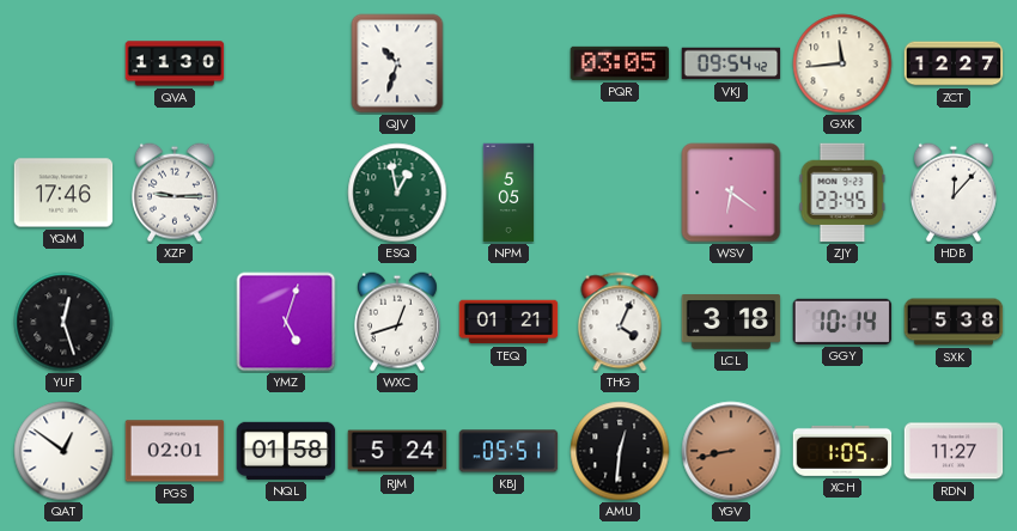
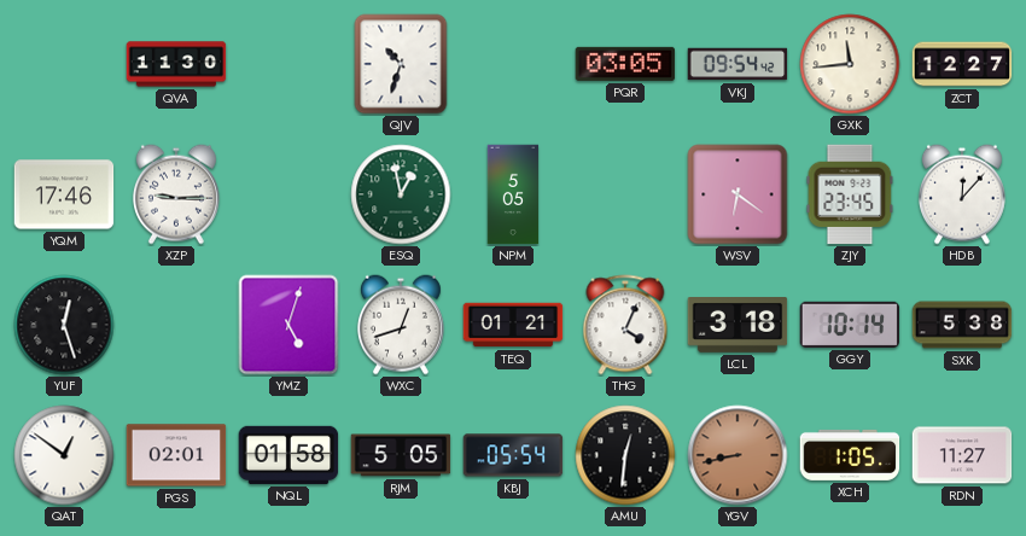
RJM: 5:24 -> 5:05 (401, 455)
KBJ: 05:51 -> 05:54 (513, 455)
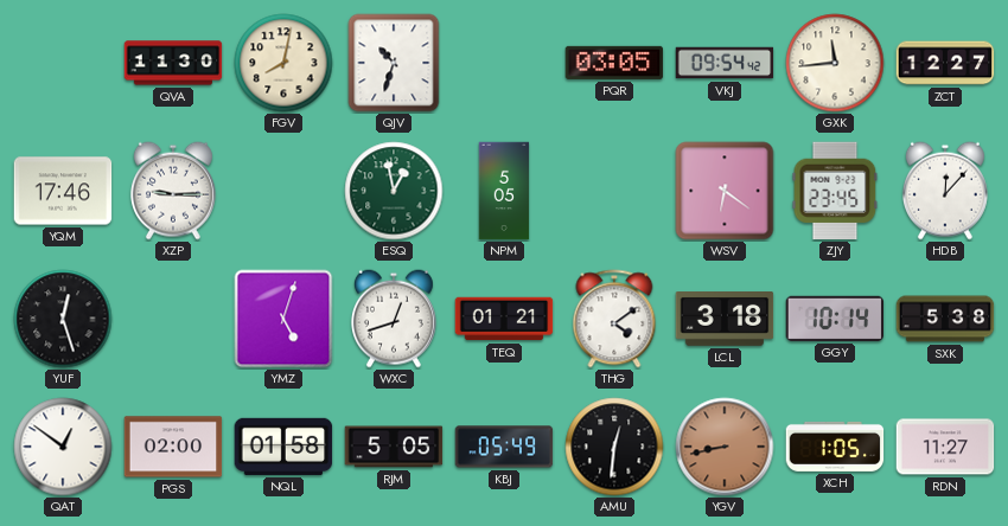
FGV: none -> 8:02 (283, 63)
THG: 4:04 -> 4:09 (614, 319)
PGS: 02:01 -> 02:00 (173, 447)
KBJ: 05:54 -> 05:49 (504, 447)
